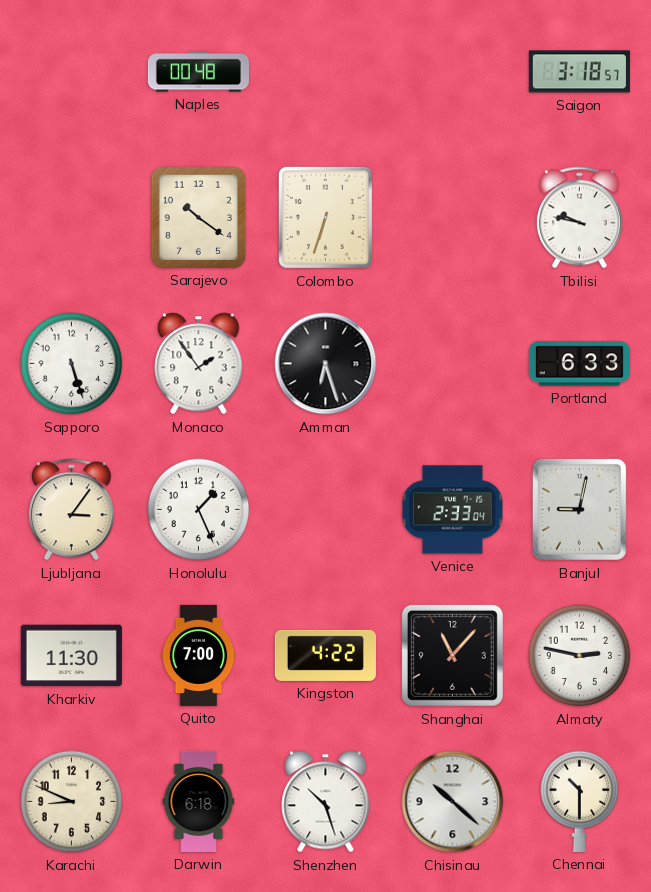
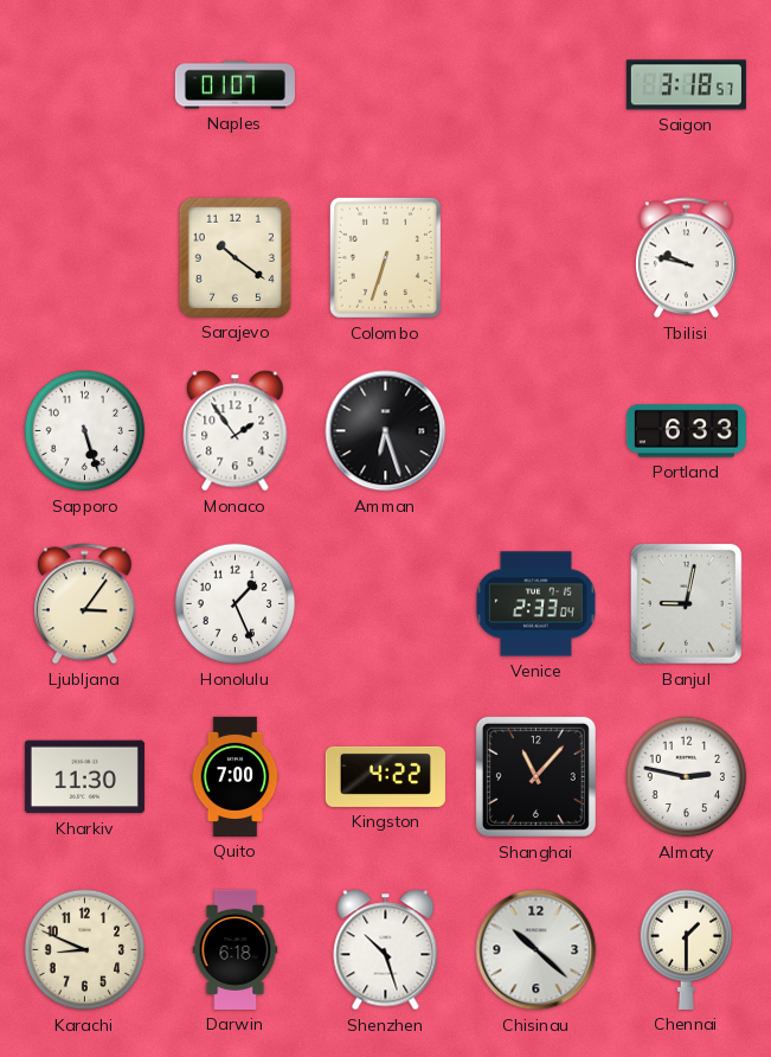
Naples: 00:48 -> 01:07 (234, 85)
Chennai: 10:30 -> 1:30 (687, 949)
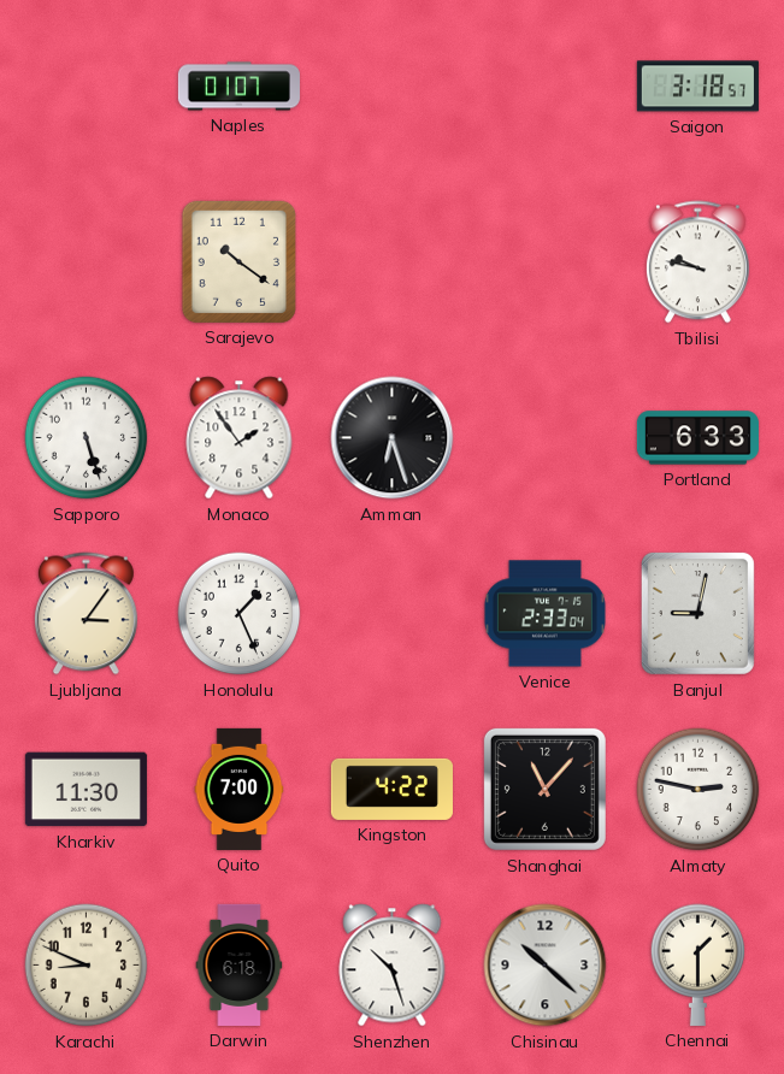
Colombo: 6:33 -> none (385, 257)
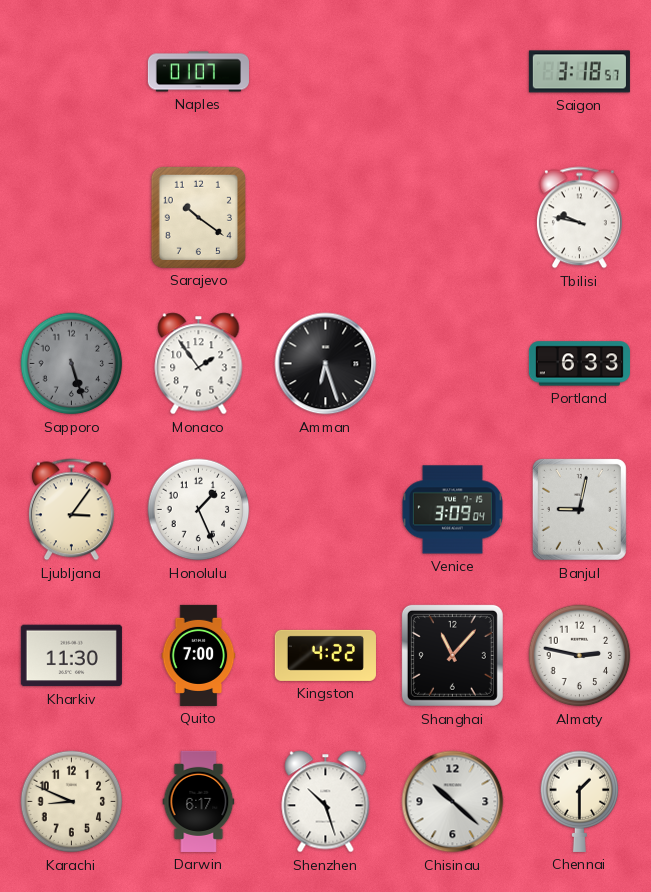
Sapporo dial: white -> grey (72, 364)
Venice: 2:33 -> 3:09 (452, 510)
Darwin: 6:18 -> 6:17 (199, 801)
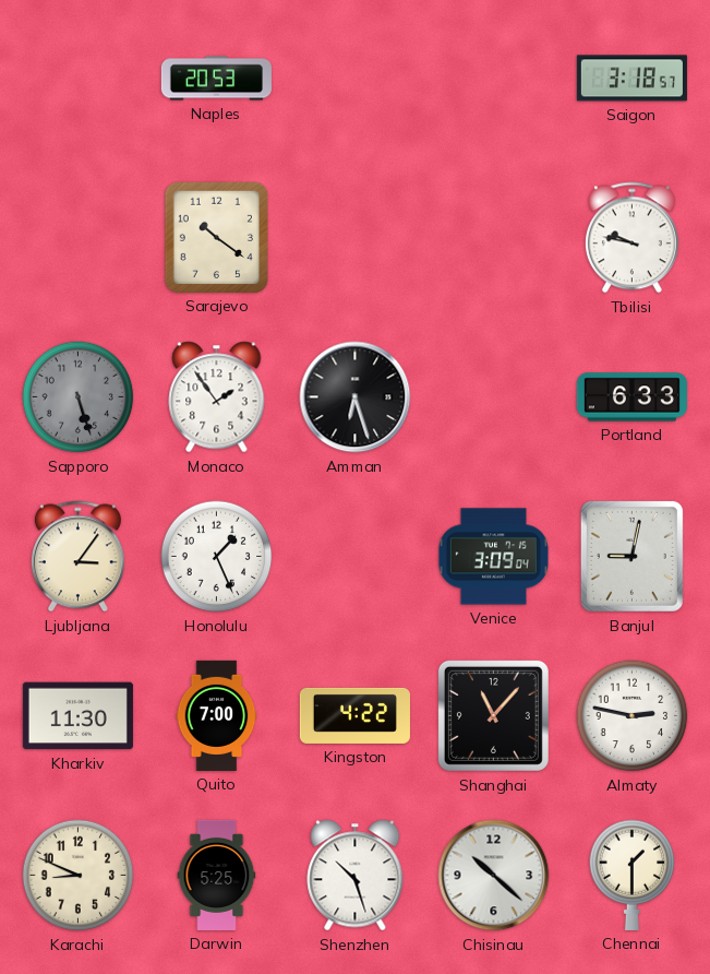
Naples: 01:07 -> 20:53 (216, 79)
Darwin: 6:17 -> 5:25 (217, 875)
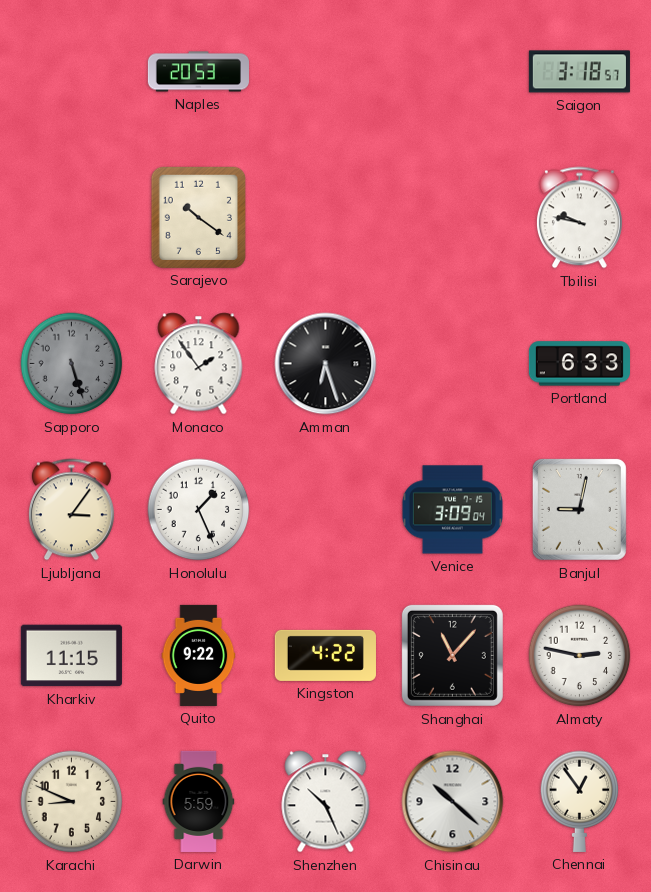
Kharkiv: 11:30 -> 11:15 (71, 656)
Quito: 7:00 -> 9:22 (199, 655)
Darwin: 5:25 -> 5:59 (199, 801)
Shenzhen: 10:27 -> 10:26 (326, 802)
Chennai: 1:30 -> 12:54 (580, 801)
